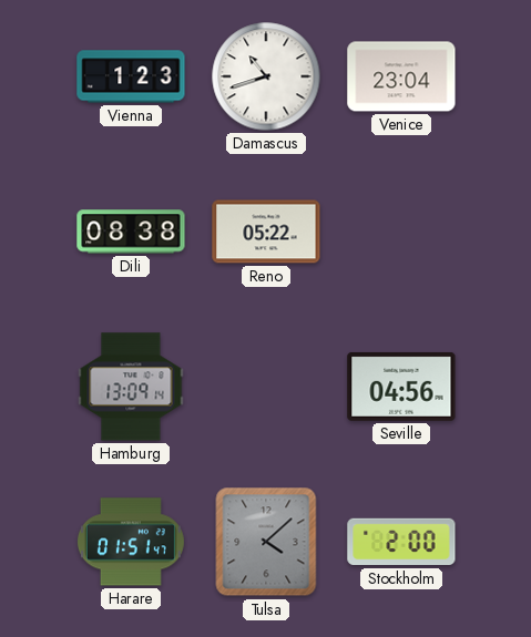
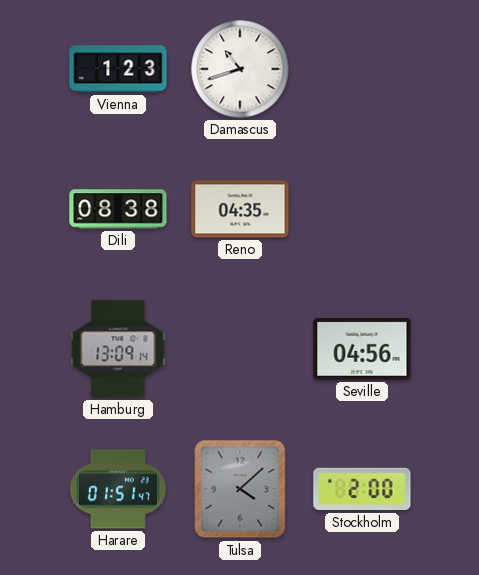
Venice: 23:04 -> none (401, 76)
Reno: 05:22 -> 04:35 (240, 209)
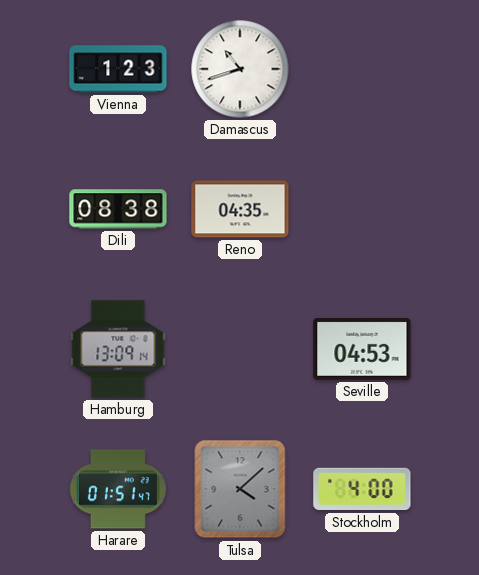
Seville: 04:56 -> 04:53 (362, 349)
Stockholm: 2:00 -> 4:00 (362, 489)
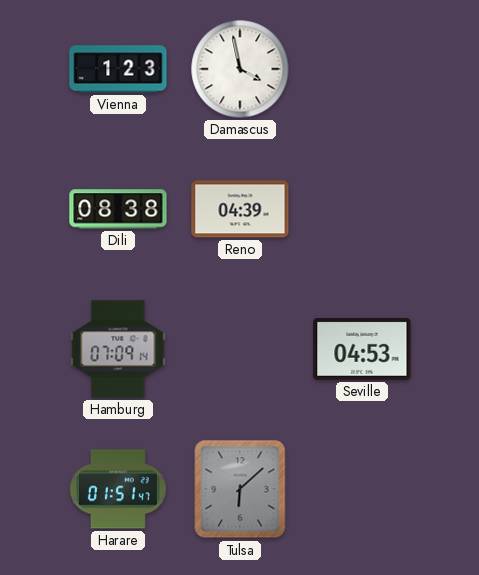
Damascus: 10:42 -> 3:58 (240, 69)
Reno: 04:35 -> 04:39 (240, 209)
Hamburg: 13:09 -> 07:09 (118, 349)
Tulsa: 4:08 -> 6:08 (240, 489)
Stockholm: 4:00 -> none (362, 489)
